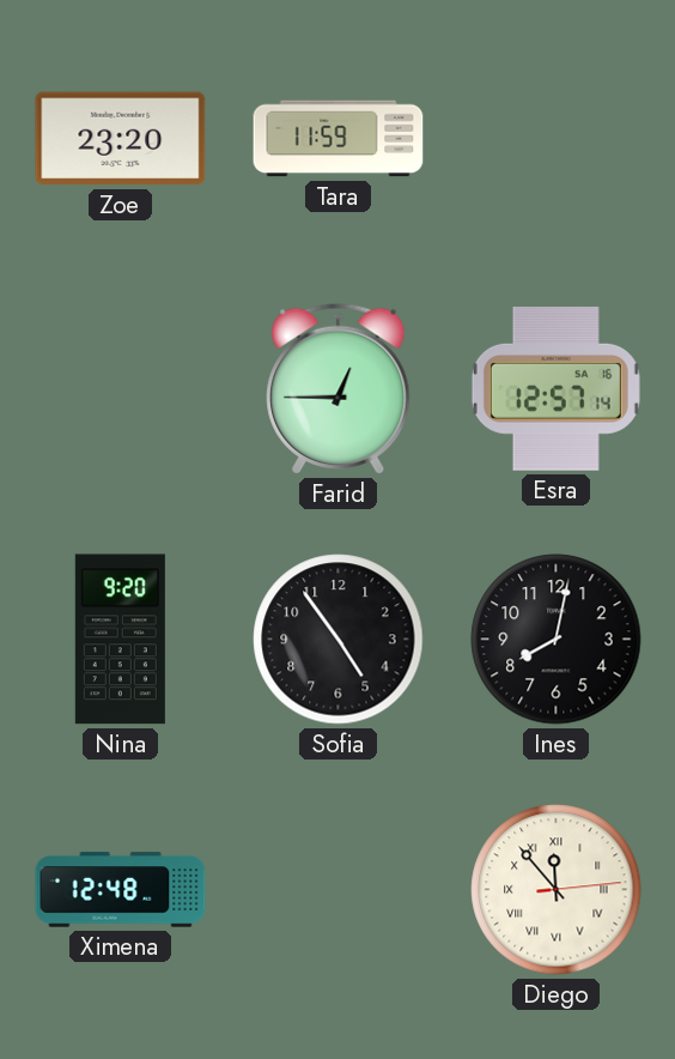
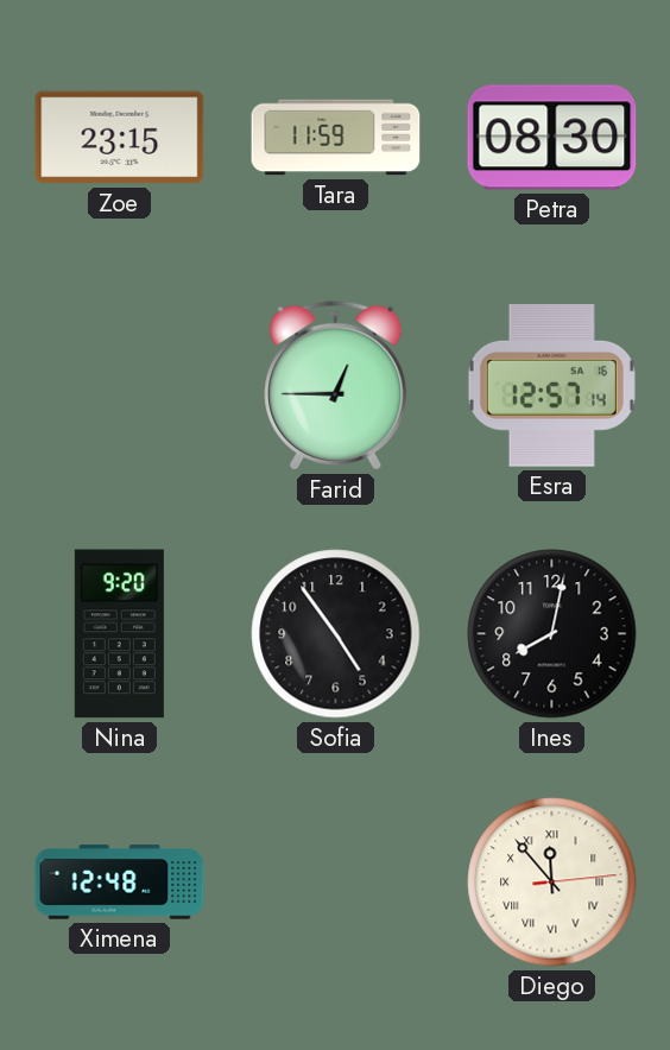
Zoe: 23:20 -> 23:15 (120, 138)
Petra: none -> 08:30 (552, 138)
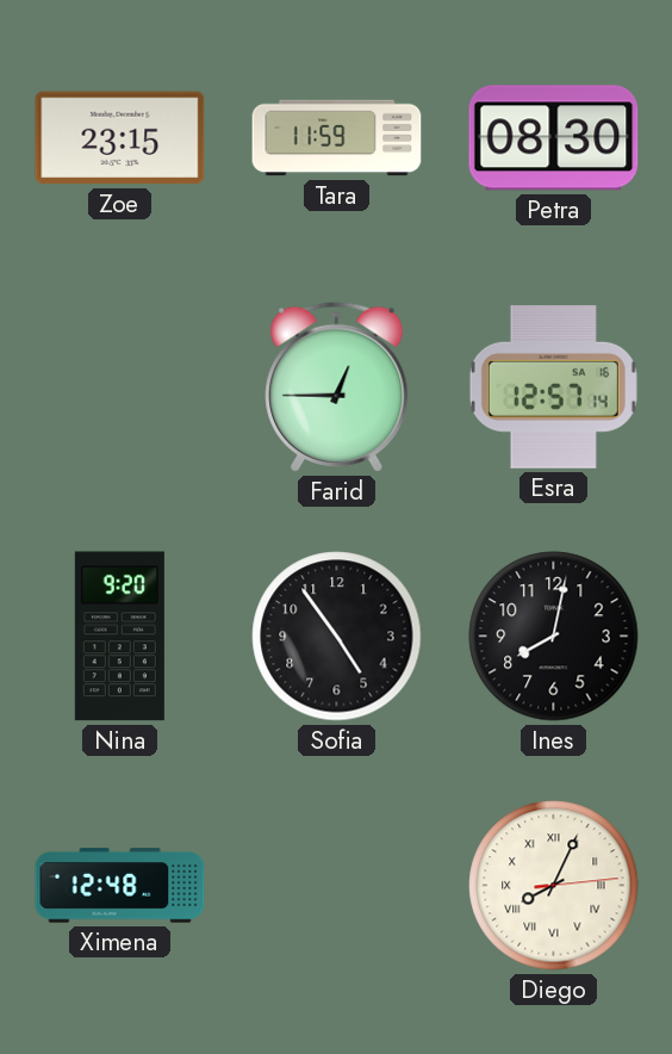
Diego: 11:53 -> 8:04 (554, 886)
